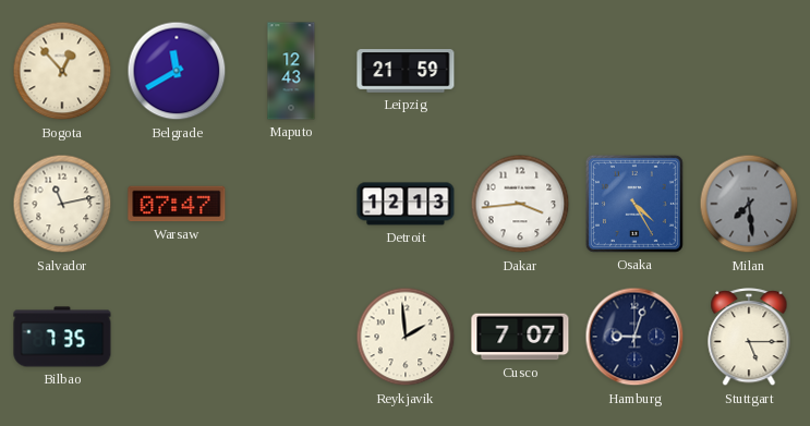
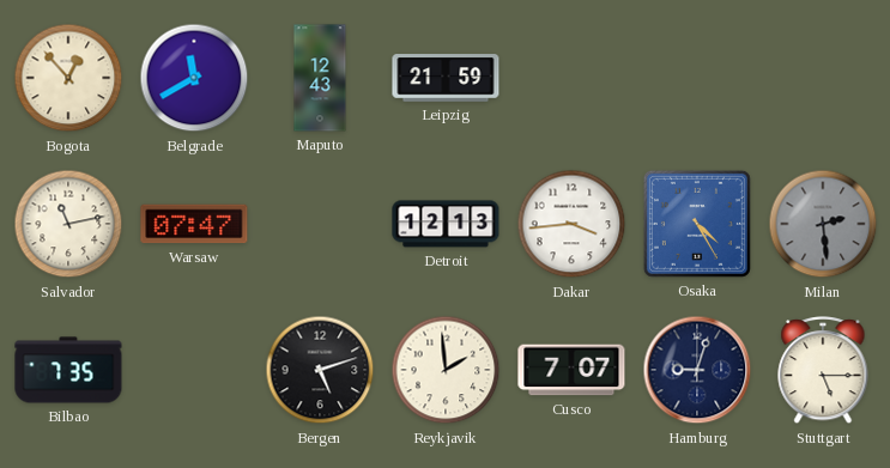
Milan: 7:29 -> 2:29 (823, 224)
Bergen: none -> 5:12 (320, 370)
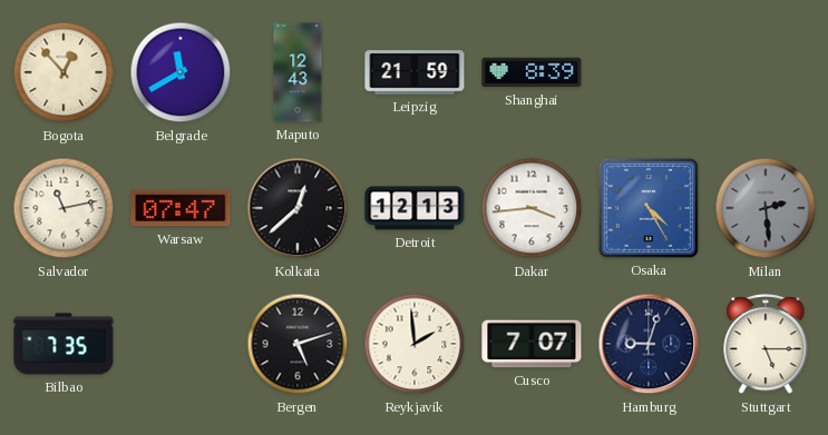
Shanghai: none -> 8:39 (532, 72)
Kolkata: none -> 12:38 (298, 208)
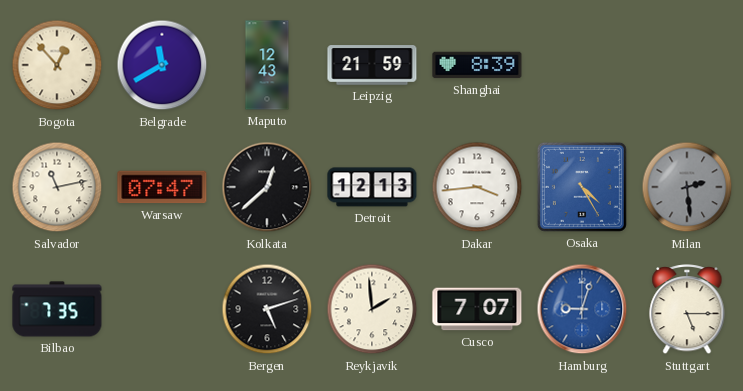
Hamburg dial: navy -> blue (582, 309)
